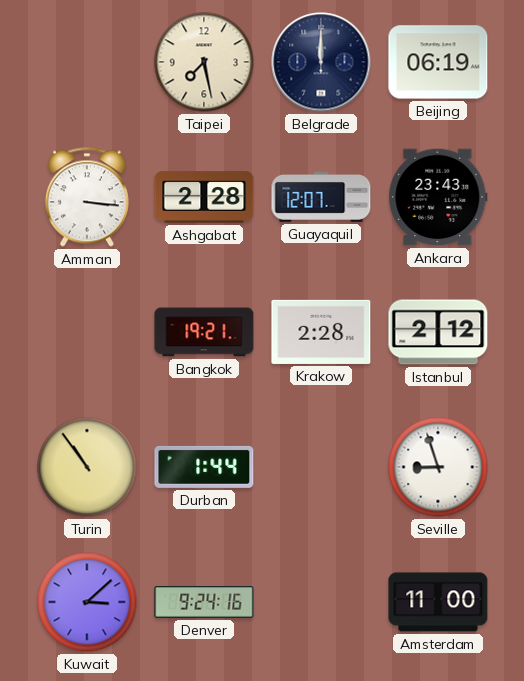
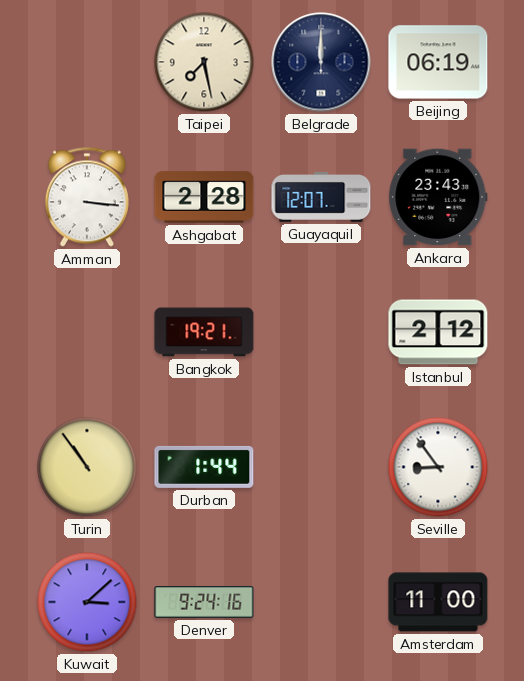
Krakow: 2:28 -> none (321, 332)
Seville: 8:57 -> 8:54 (438, 467)
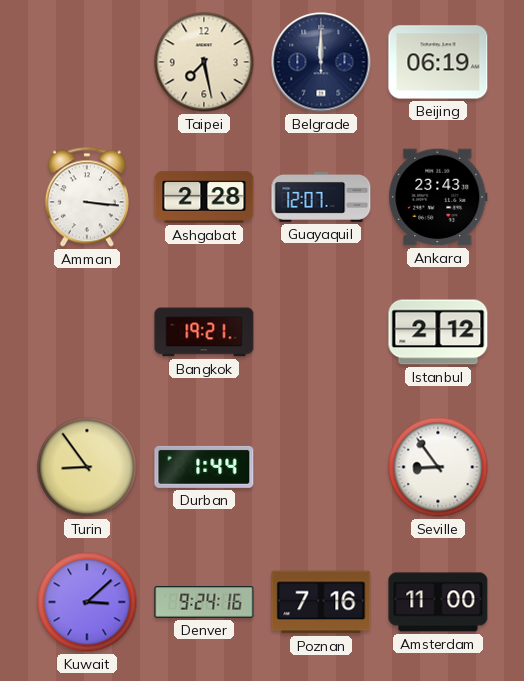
Turin: 10:54 -> 8:54 (87, 467)
Poznan: none -> 7:16 (321, 602)
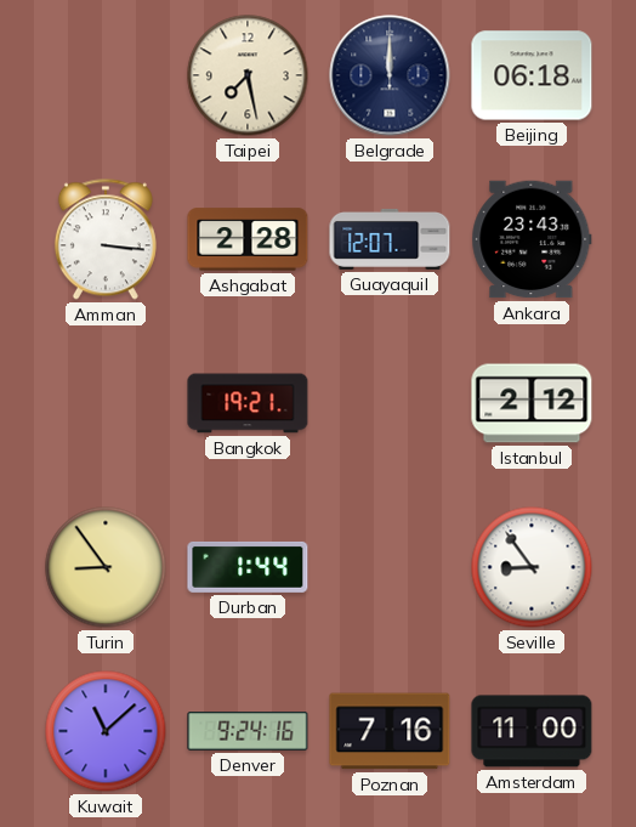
Beijing: 06:19 -> 06:18 (532, 75)
Kuwait: 3:08 -> 11:08 (106, 731)
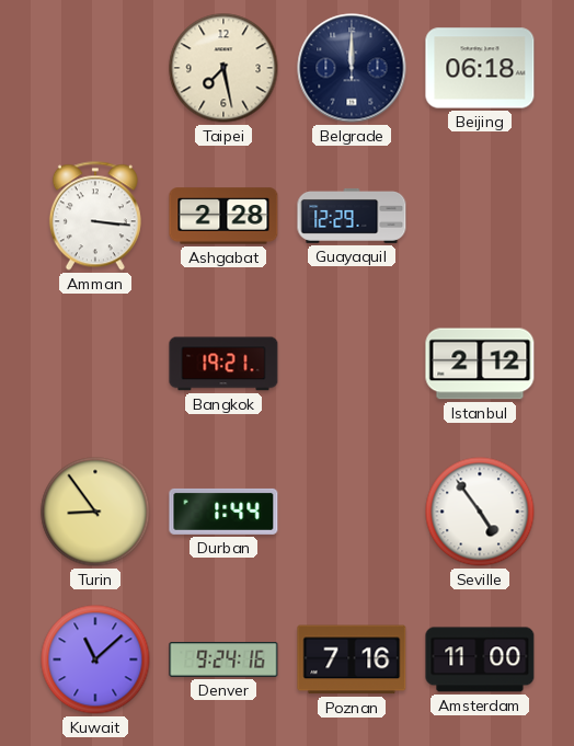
Guayaquil: 12:07 -> 12:29 (352, 216)
Ankara: 23:43 -> none (532, 239)
Seville: 8:54 -> 4:54 (480, 512)
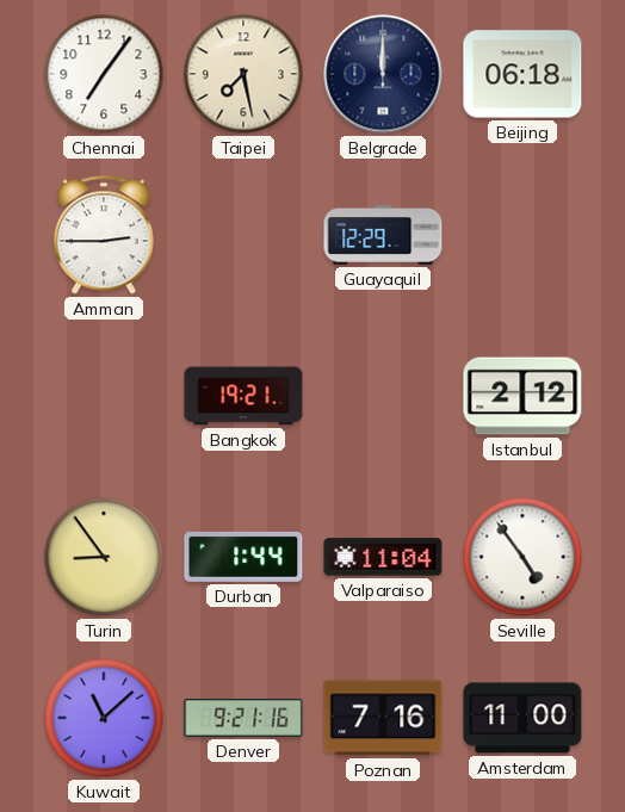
Chennai: none -> 7:06 (104, 74)
Amman: 3:16 -> 2:45 (104, 235)
Ashgabat: 2:28 -> none (223, 216)
Valparaiso: none -> 11:04 (383, 557)
Denver: 9:24 -> 9:21 (243, 719)
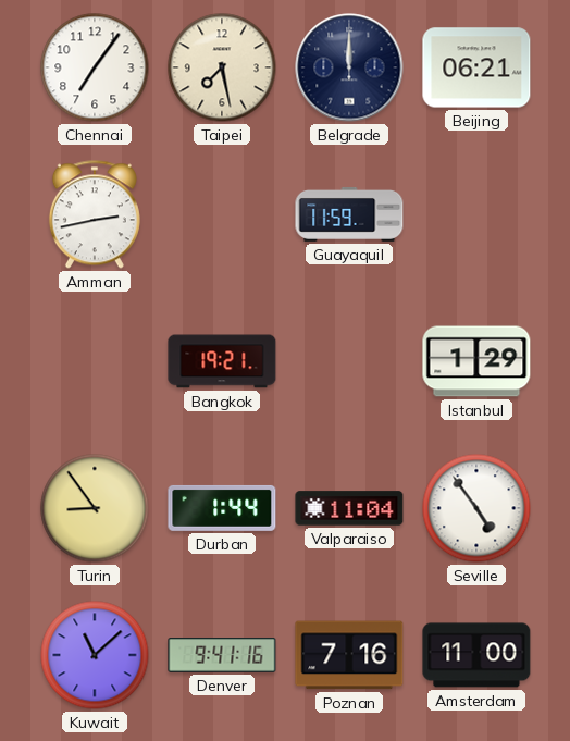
Beijing: 06:18 -> 06:21 (476, 67)
Amman: 2:45 -> 2:43 (95, 214)
Guayaquil: 12:29 -> 11:59 (349, 214)
Istanbul: 2:12 -> 1:29 (476, 361)
Denver: 9:21 -> 9:41 (222, 656)
